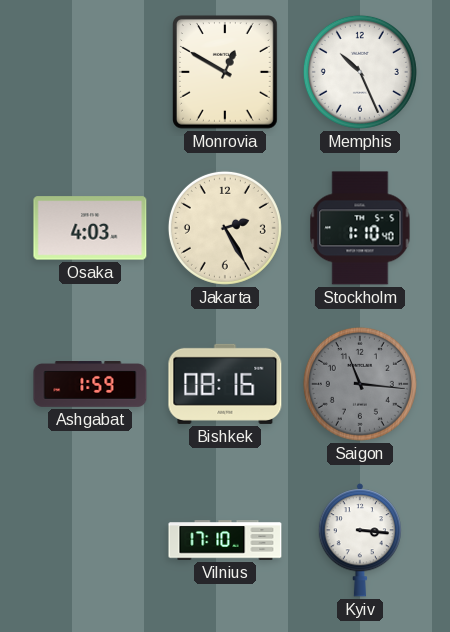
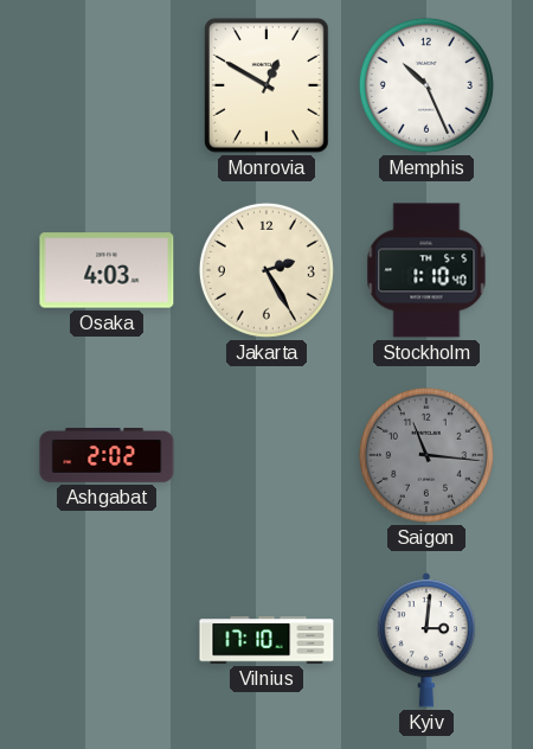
Ashgabat: 1:59 -> 2:02 (107, 456)
Bishkek: 08:16 -> none (225, 384)
Kyiv: 3:16 -> 3:01 (425, 640)
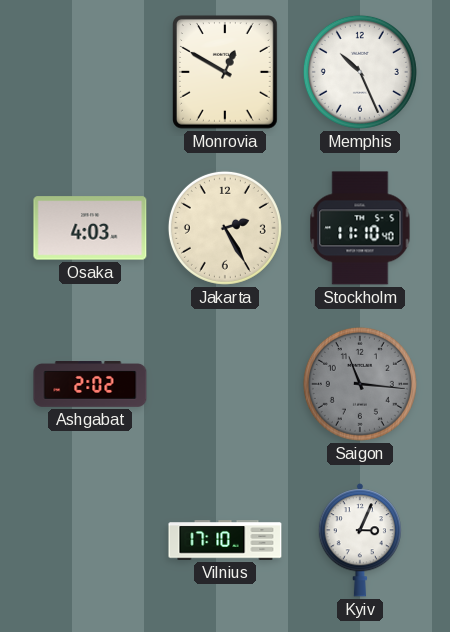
Stockholm: 1:10 -> 11:10 (360, 228)
Kyiv: 3:01 -> 3:04 (359, 540)
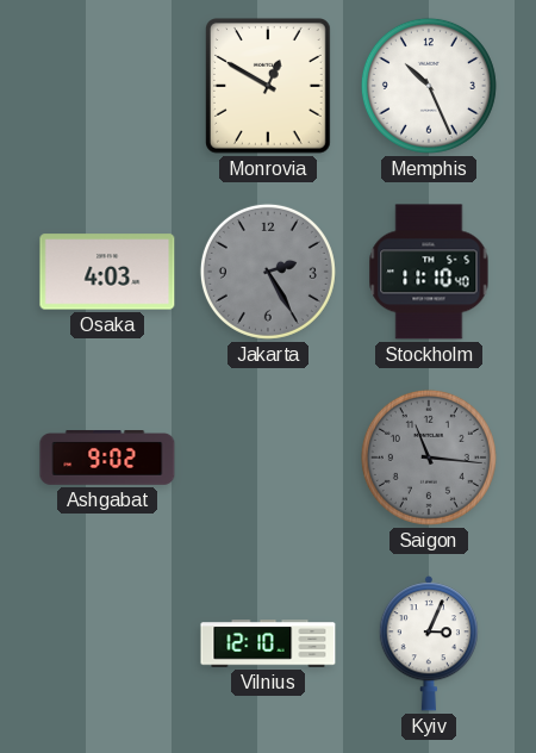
Jakarta dial: cream -> grey (268, 272)
Ashgabat: 2:02 -> 9:02 (107, 459)
Vilnius: 17:10 -> 12:10 (268, 643)
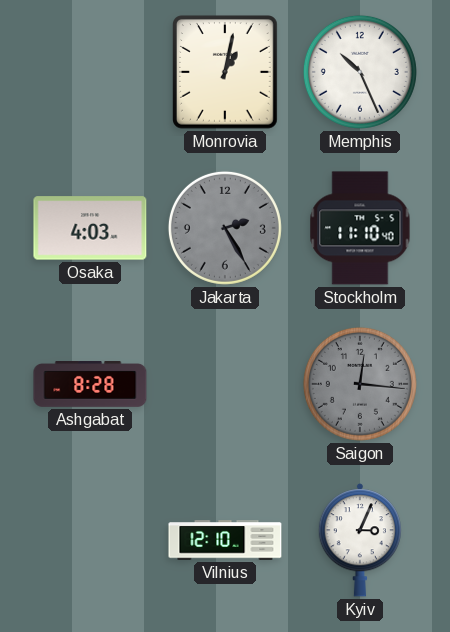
Monrovia: 12:50 -> 1:02 (226, 73)
Ashgabat: 9:02 -> 8:28 (90, 385)
Saigon: 11:16 -> 12:16 (360, 384)
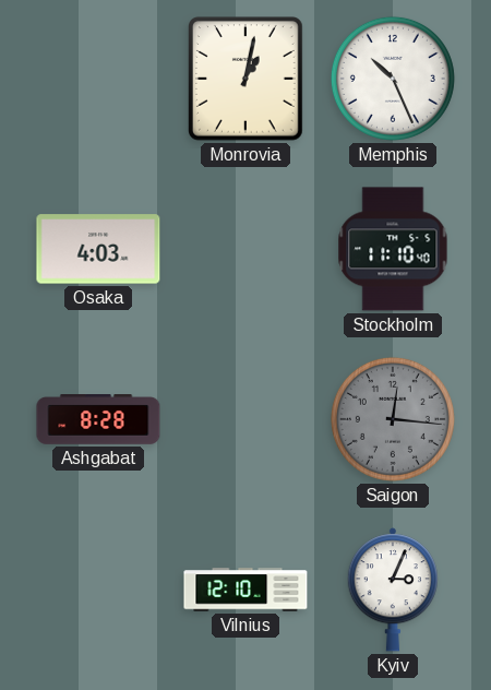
Jakarta: 2:25 -> none (225, 228)
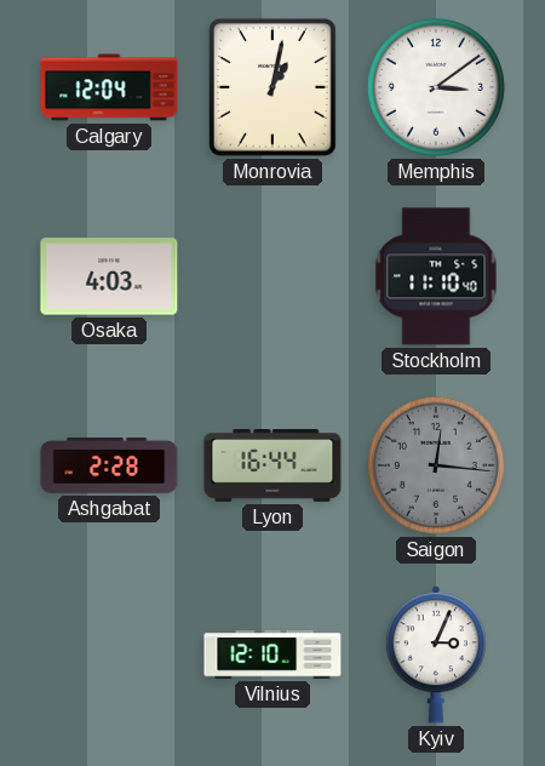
Calgary: none -> 12:04 (109, 87)
Memphis: 10:26 -> 3:09 (436, 87)
Ashgabat: 8:28 -> 2:28 (109, 467)
Lyon: none -> 16:44 (272, 467)
